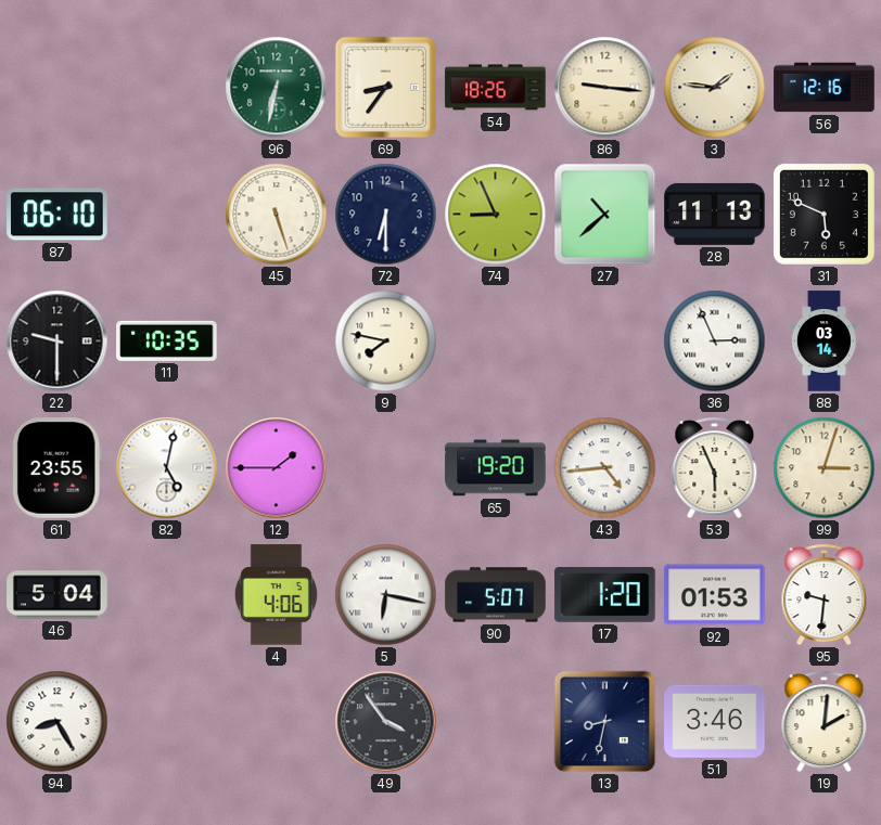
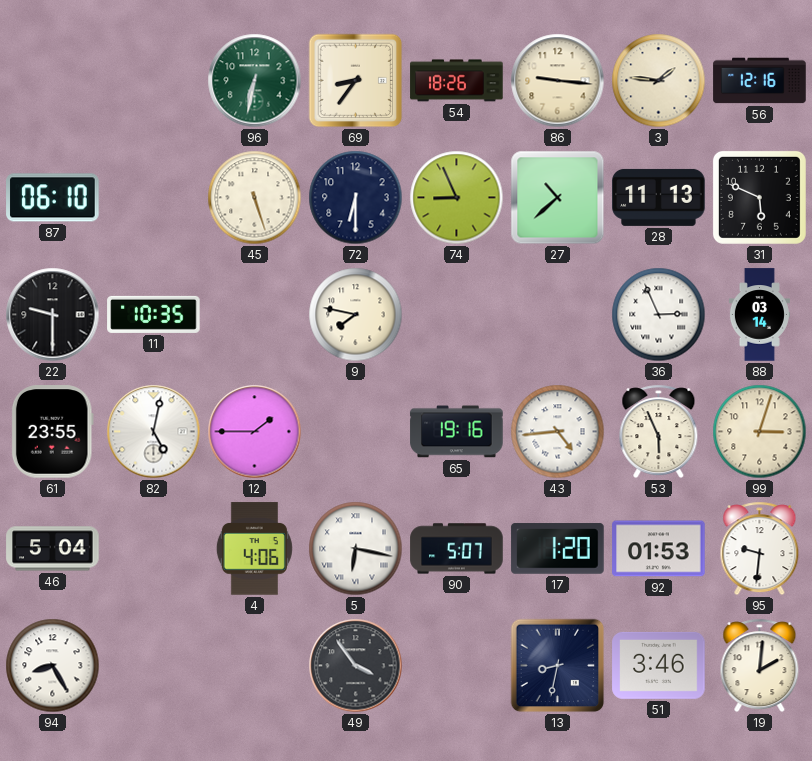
65: 19:20 -> 19:16 (457, 432)
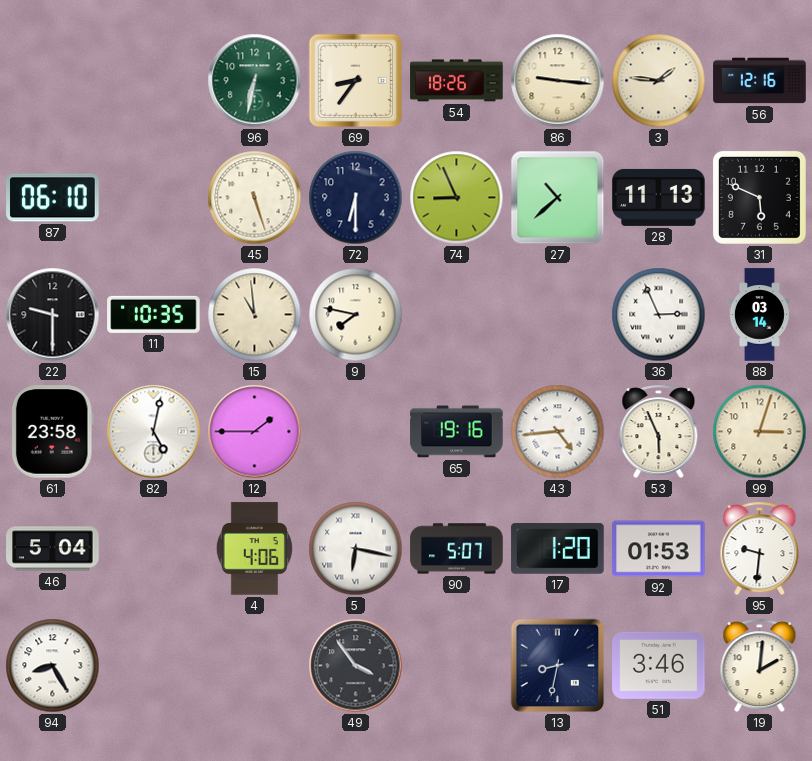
15: none -> 10:59 (255, 315)
61: 23:55 -> 23:58 (52, 432)
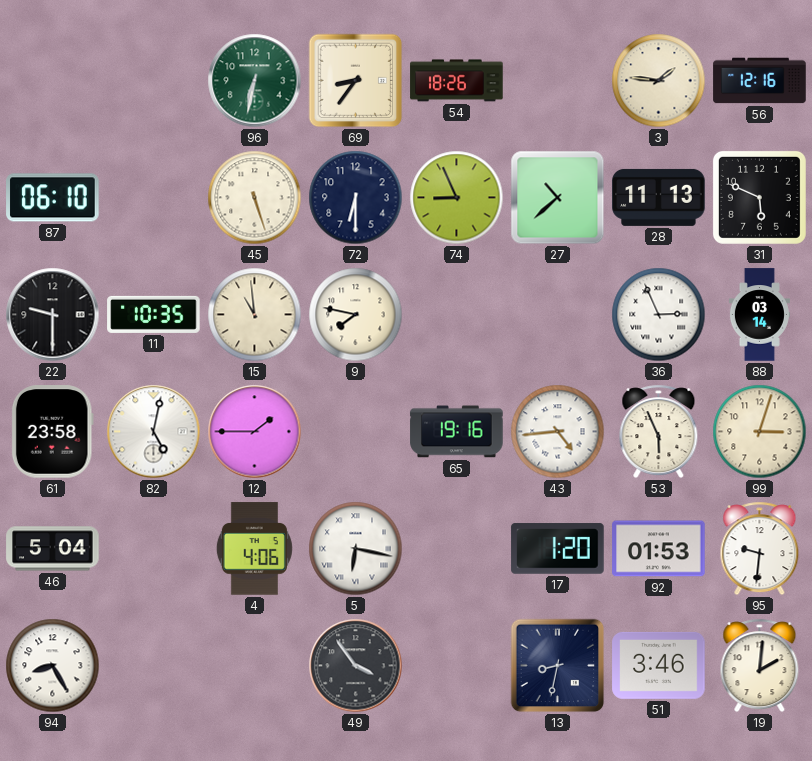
86: 9:16 -> none (558, 81)
90: 5:07 -> none (457, 549)
